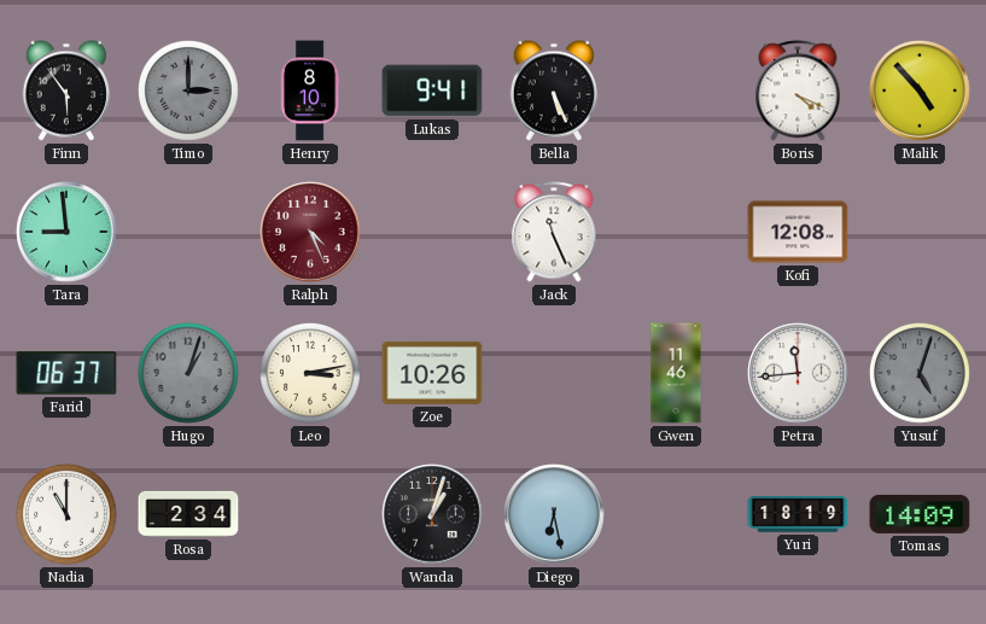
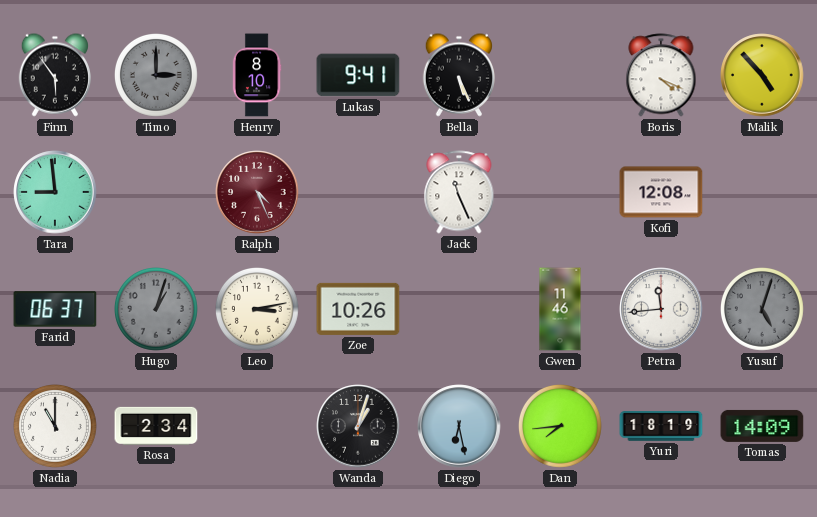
Dan: none -> 7:44 (561, 427)
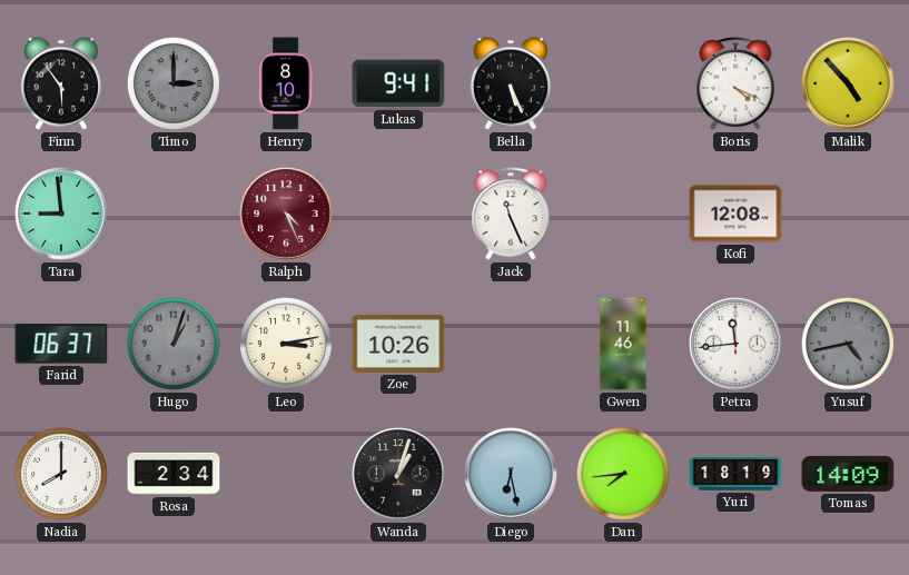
Yusuf: 5:03 -> 4:43 (849, 345)
Nadia: 11:00 -> 8:00 (62, 475)
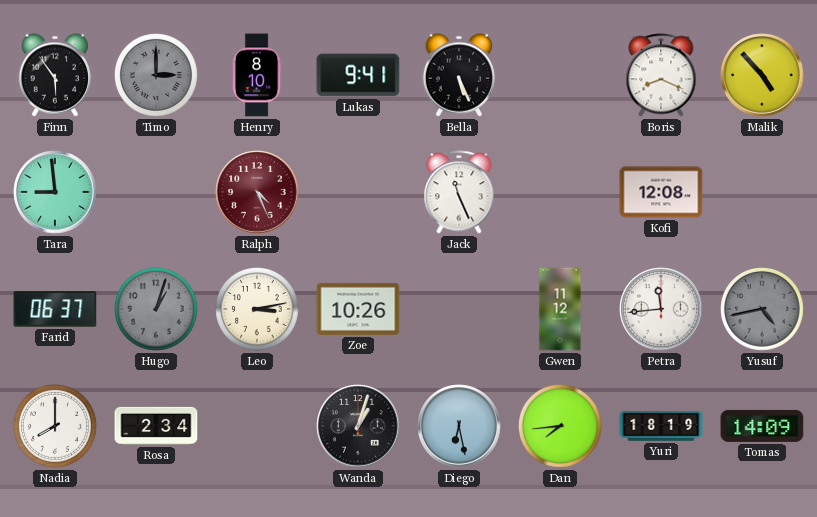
Boris: 4:19 -> 8:19 (661, 75)
Gwen: 11:46 -> 11:12 (560, 309)
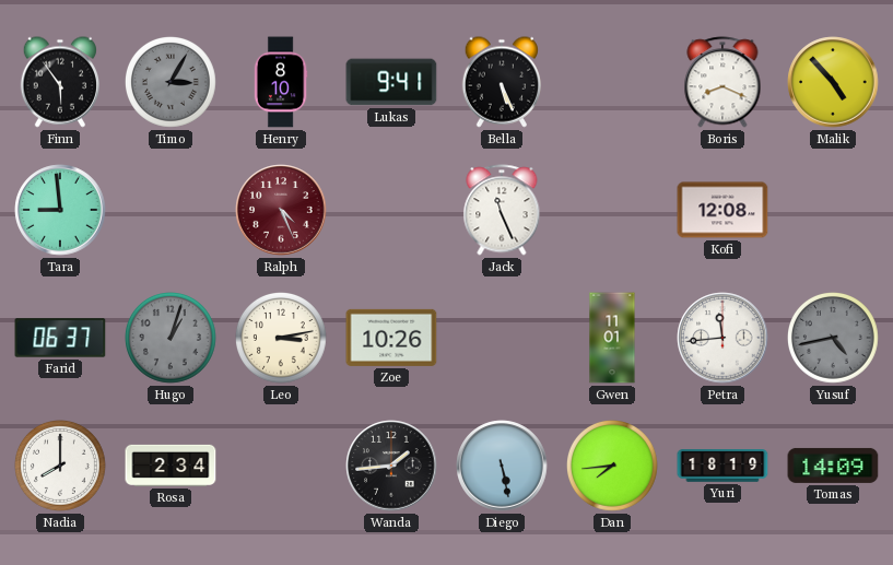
Timo: 3:00 -> 3:05 (172, 83)
Gwen: 11:12 -> 11:01 (612, 338)
Wanda: 1:03 -> 1:44 (391, 466)
Diego: 6:28 -> 5:28 (502, 466)
